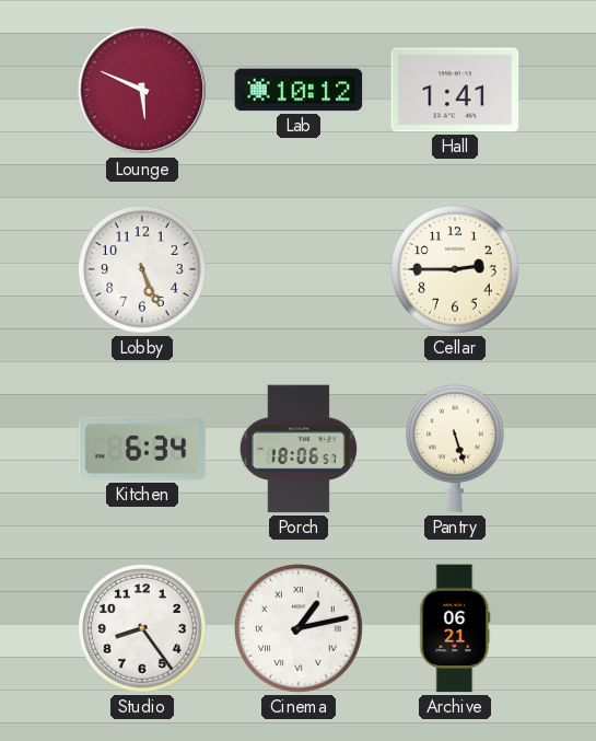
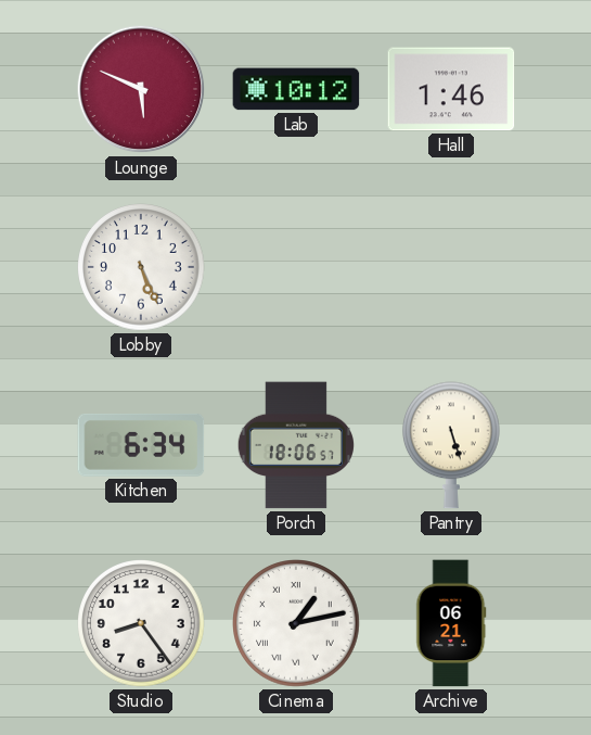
Hall: 1:41 -> 1:46 (451, 89)
Cellar: 2:45 -> none (456, 270)
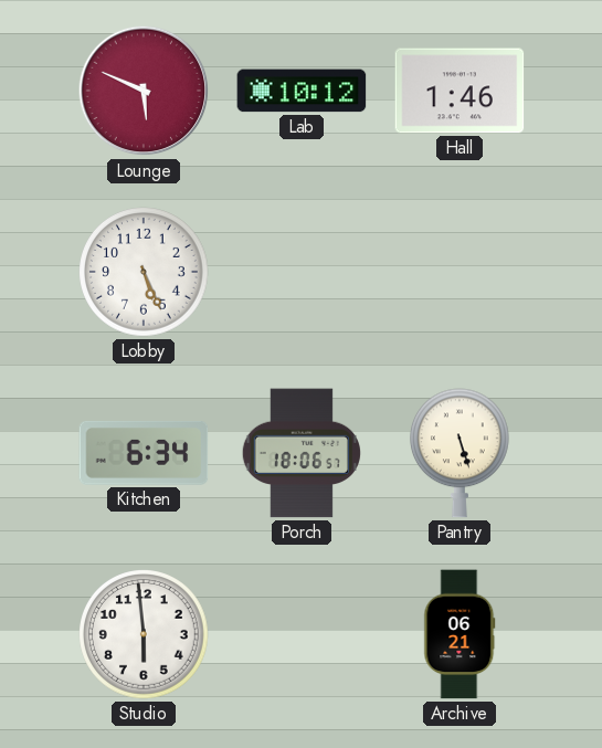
Studio: 8:24 -> 5:59 (145, 635)
Cinema: 1:13 -> none (297, 624)
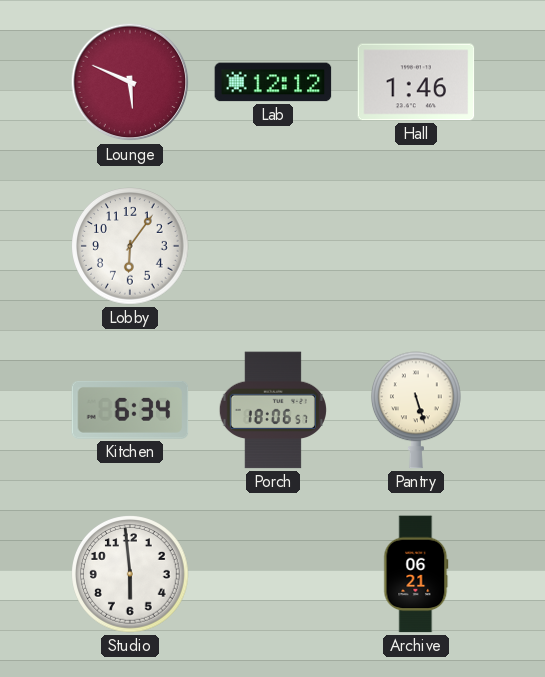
Lab: 10:12 -> 12:12 (273, 82)
Lobby: 5:26 -> 6:06 (131, 247)
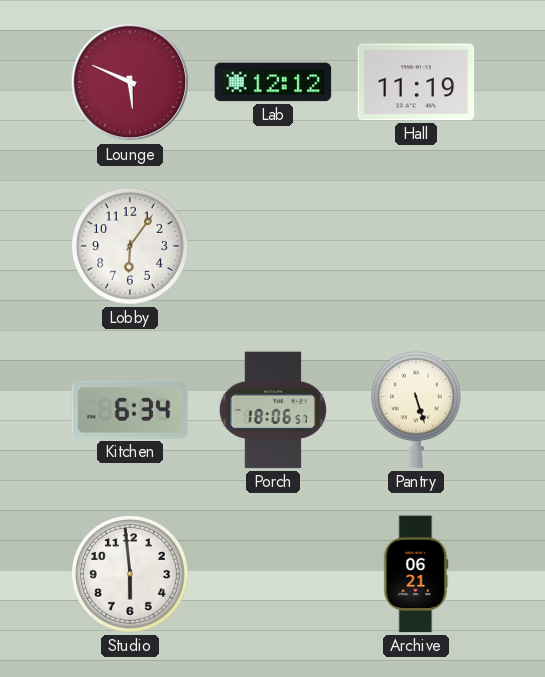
Hall: 1:46 -> 11:19 (416, 82)
